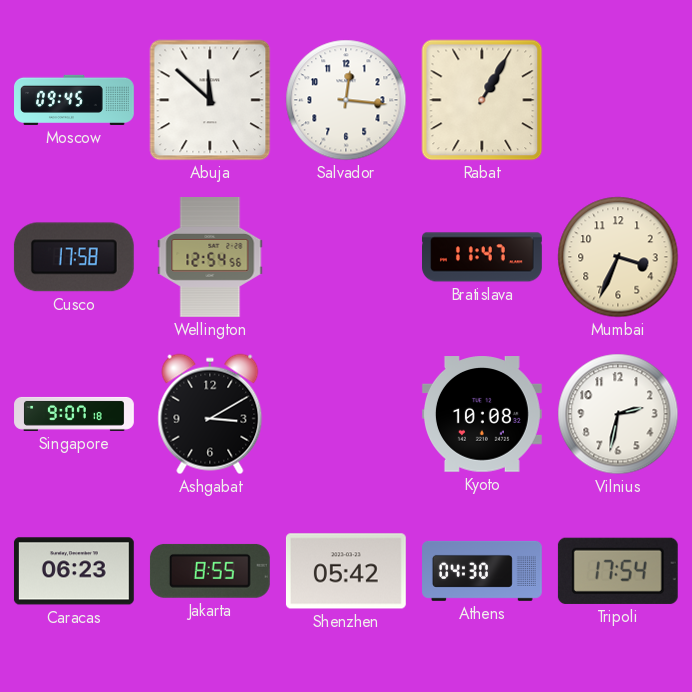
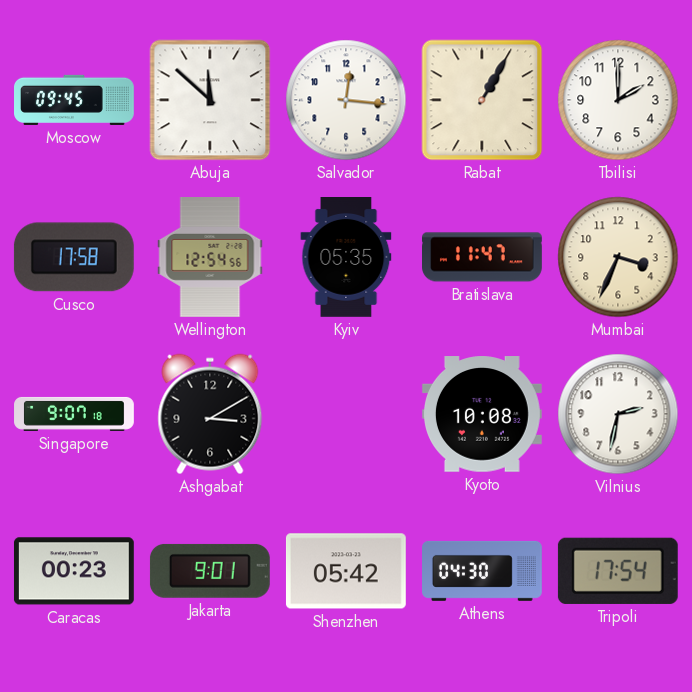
Tbilisi: none -> 2:00 (618, 100)
Kyiv: none -> 05:35 (346, 258)
Caracas: 06:23 -> 00:23 (74, 571)
Jakarta: 8:55 -> 9:01 (210, 571)
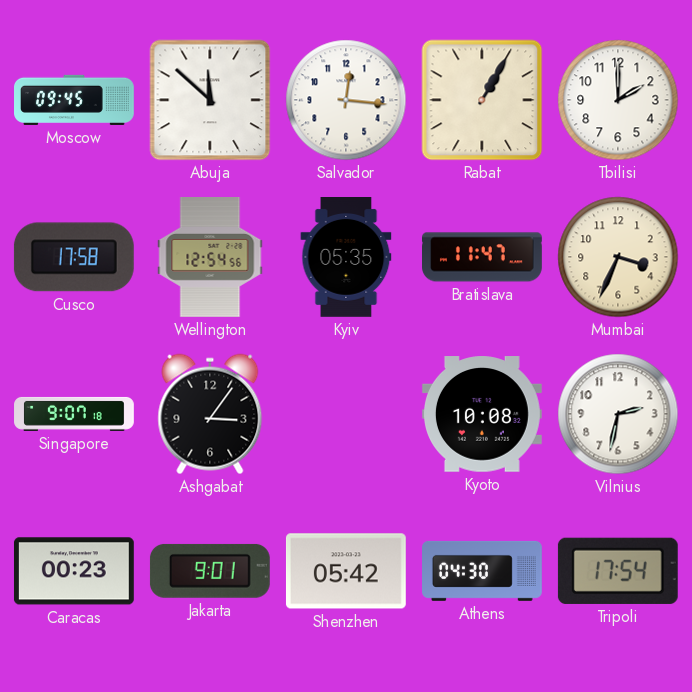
Ashgabat: 3:10 -> 3:06 (210, 414)
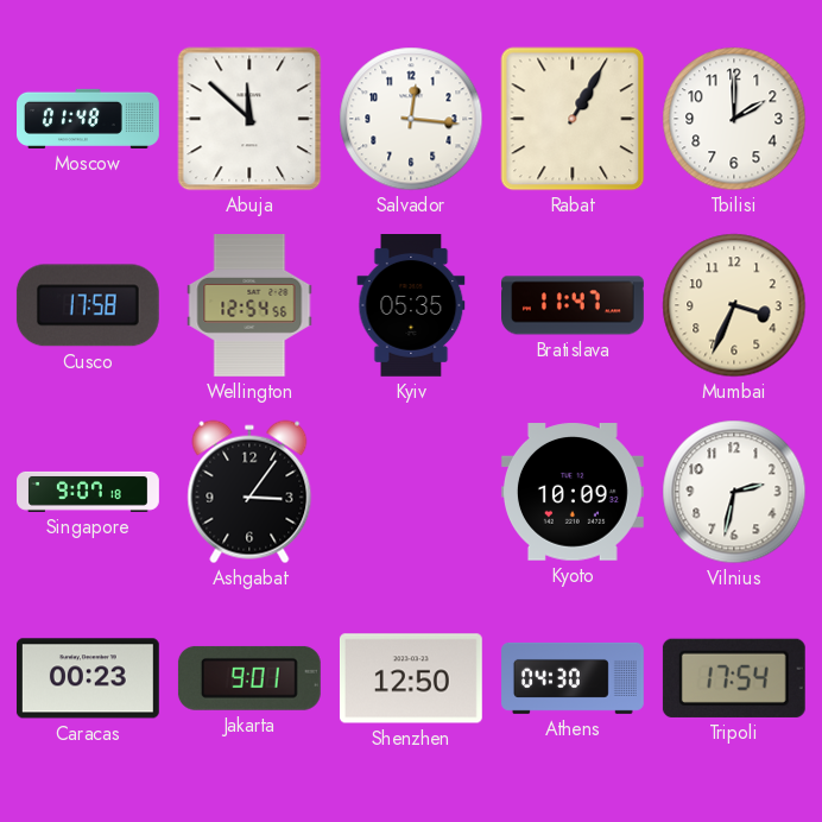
Moscow: 09:45 -> 01:48 (89, 119)
Kyoto: 10:08 -> 10:09 (573, 492)
Shenzhen: 05:42 -> 12:50 (411, 678)
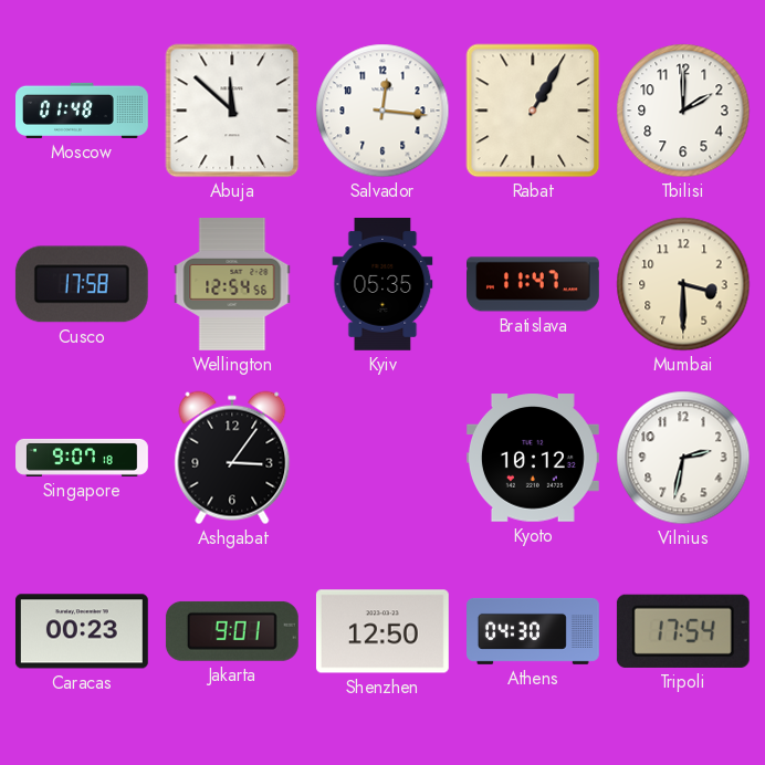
Mumbai: 3:34 -> 3:30 (683, 284)
Kyoto: 10:09 -> 10:12 (533, 458)
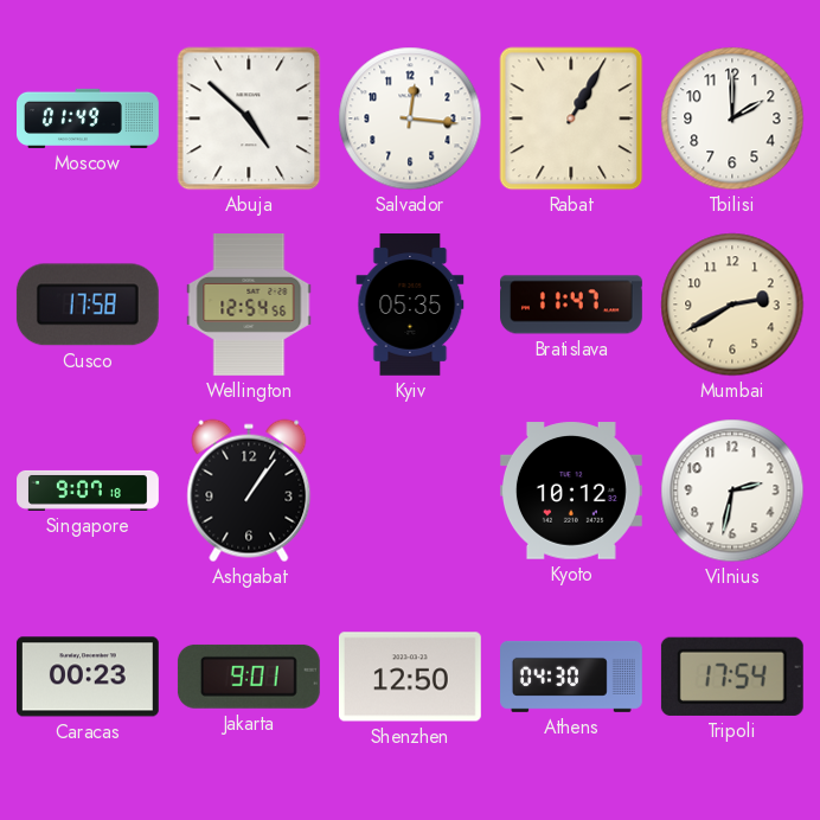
Moscow: 01:48 -> 01:49 (89, 118)
Abuja: 11:52 -> 4:52 (249, 118)
Mumbai: 3:30 -> 2:40 (732, 305)
Ashgabat: 3:06 -> 1:06 (249, 491)
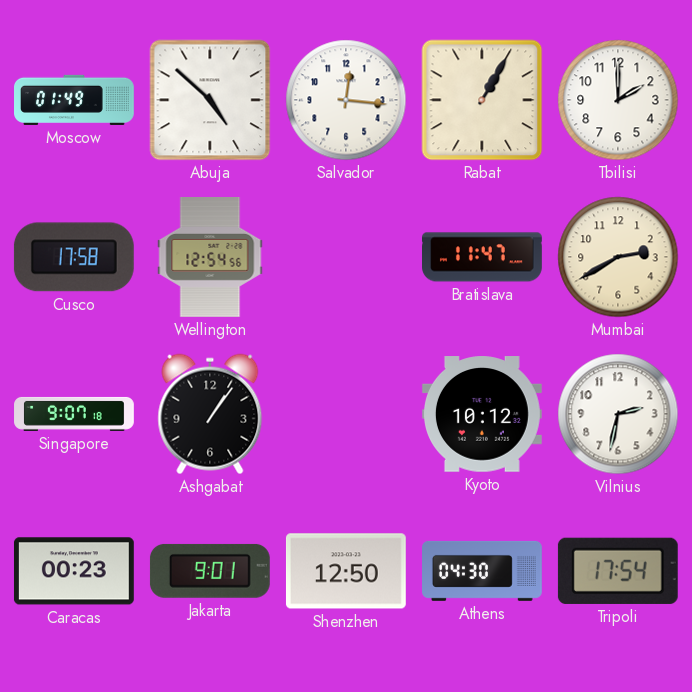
Kyiv: 05:35 -> none (410, 306)
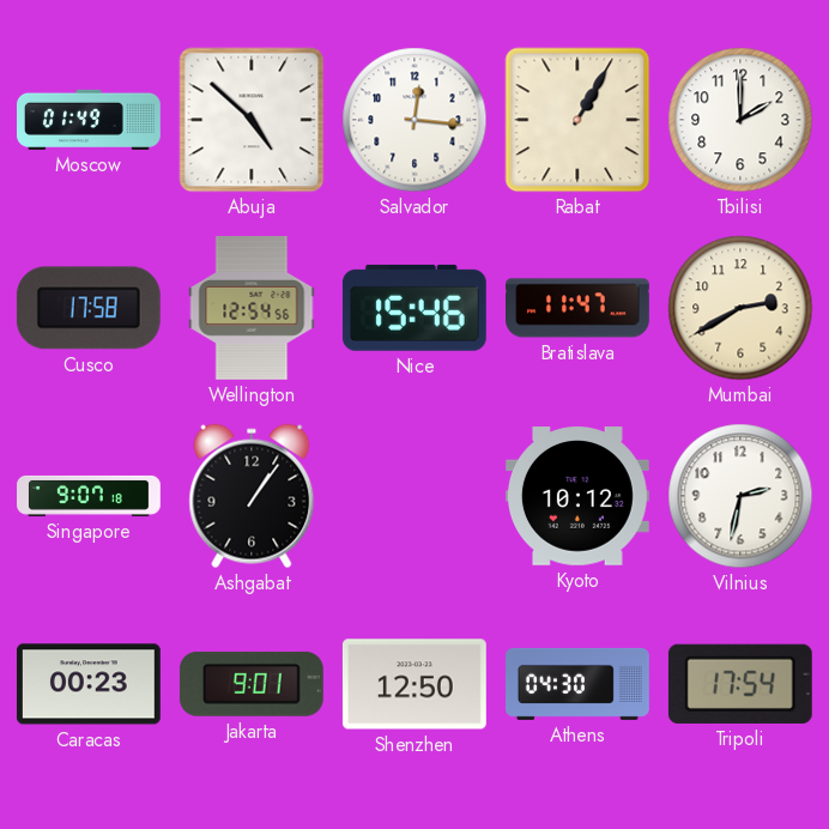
Nice: none -> 15:46 (414, 308)
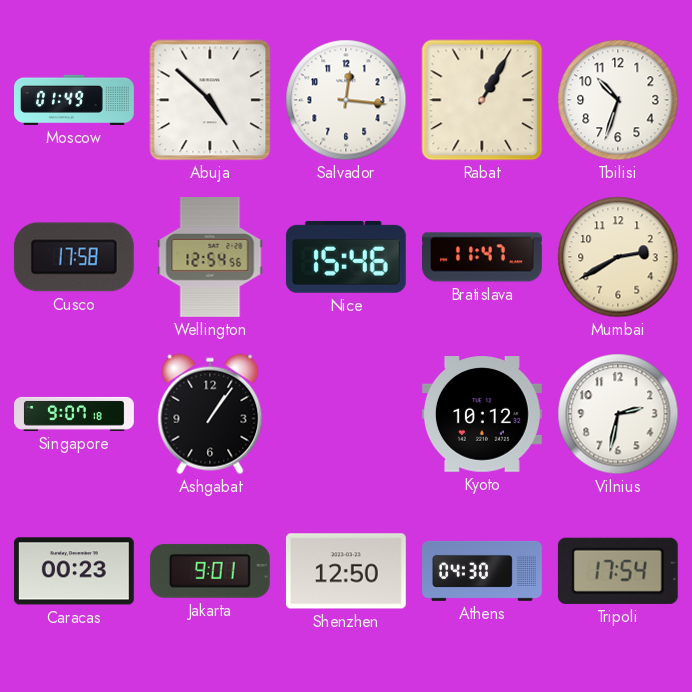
Tbilisi: 2:00 -> 10:33 (618, 100)
